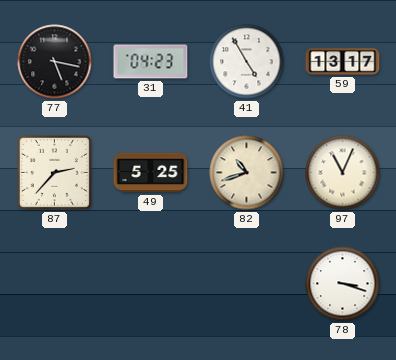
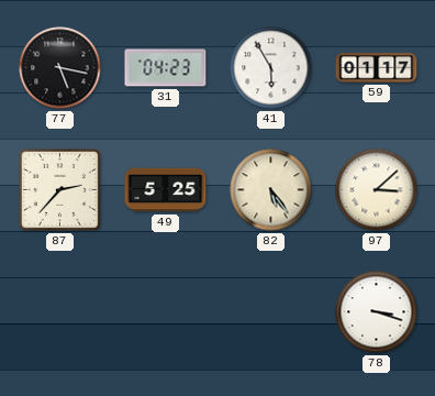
41: 4:55 -> 5:55 (271, 68)
59: 13:17 -> 01:17 (377, 68)
82: 10:42 -> 5:24 (271, 190)
97: 11:04 -> 3:08 (377, 190)
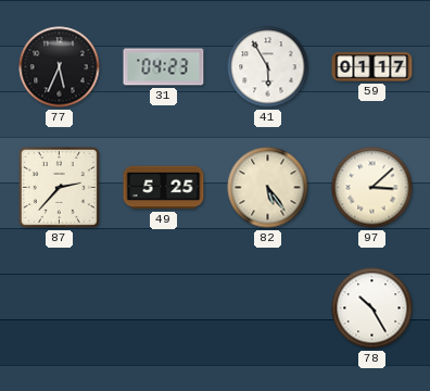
77: 5:17 -> 5:34 (60, 67)
78: 3:18 -> 10:25 (372, 308)
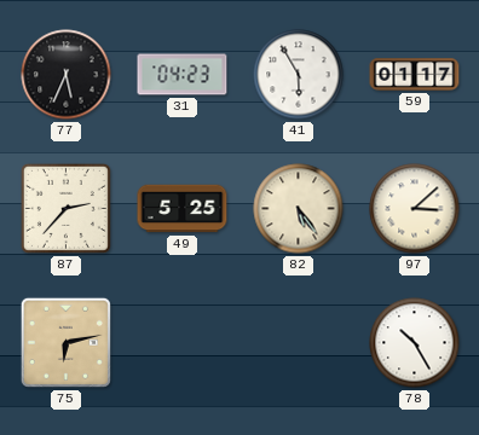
75: none -> 6:13 (65, 342)
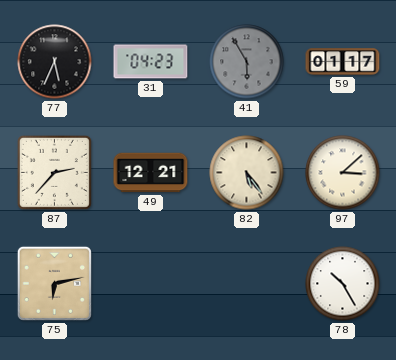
41 dial: white -> grey (247, 62)
49: 5:25 -> 12:21 (151, 173)
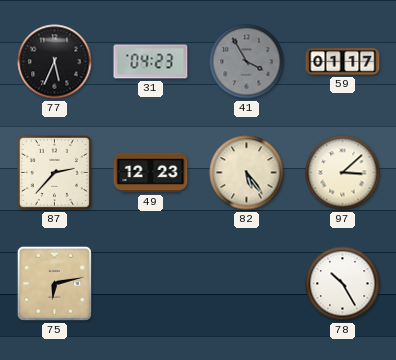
41: 5:55 -> 3:55 (247, 62)
49: 12:21 -> 12:23 (151, 173)
